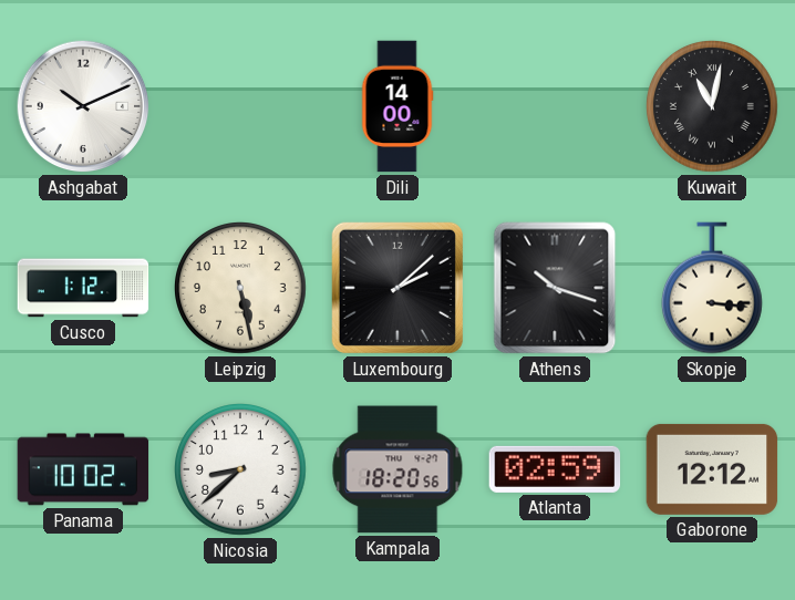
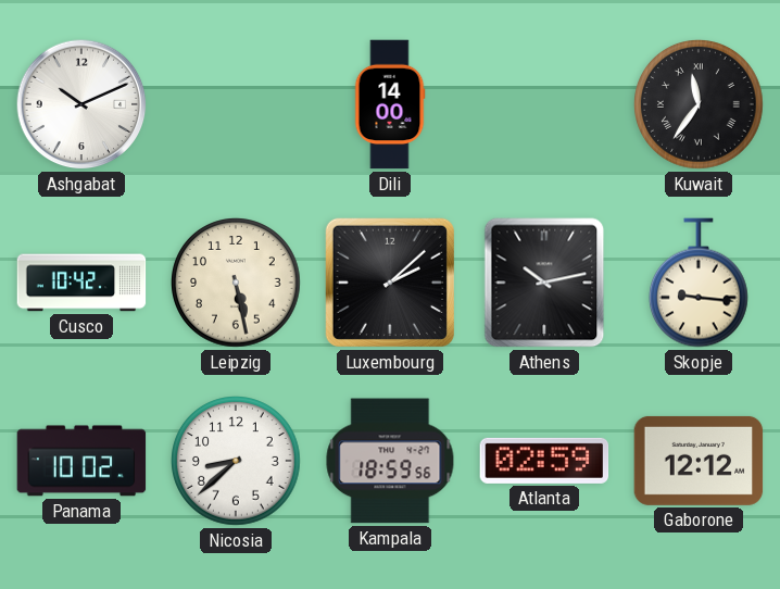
Kuwait: 11:02 -> 11:36 (700, 105)
Cusco: 1:12 -> 10:42 (81, 283)
Athens: 10:18 -> 10:13 (544, 283)
Skopje: 3:16 -> 9:16 (699, 283)
Kampala: 18:20 -> 18:59 (390, 461)
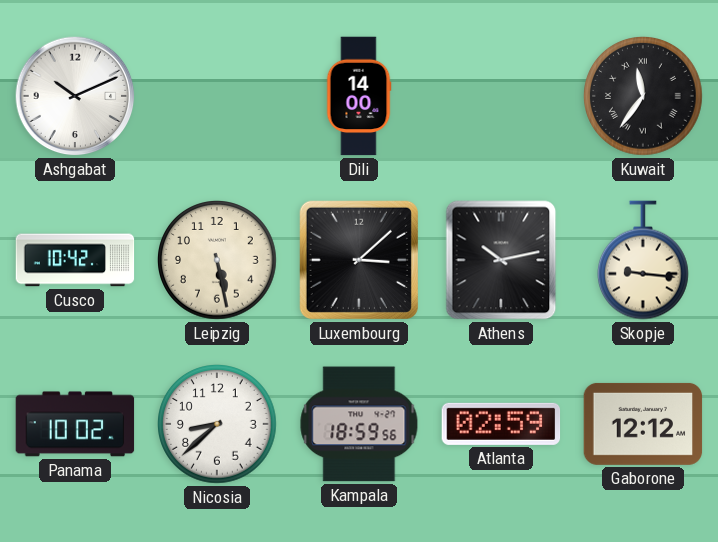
Luxembourg: 2:08 -> 3:08 (359, 260)
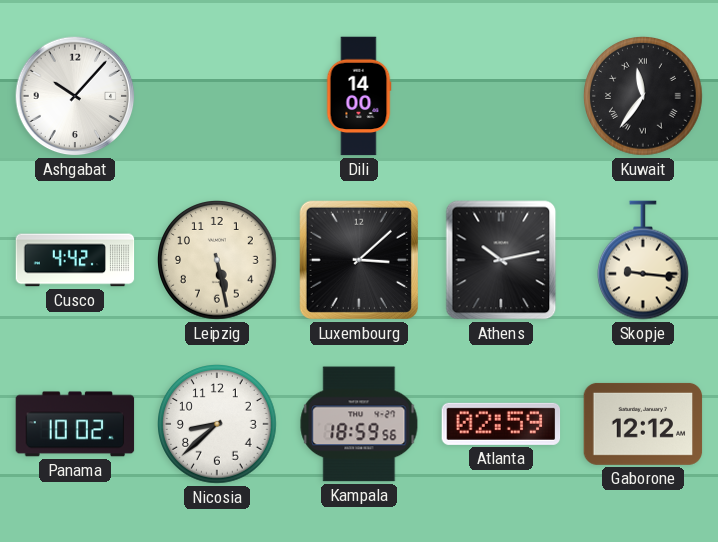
Ashgabat: 10:11 -> 10:07 (75, 96)
Cusco: 10:42 -> 4:42 (75, 260)
